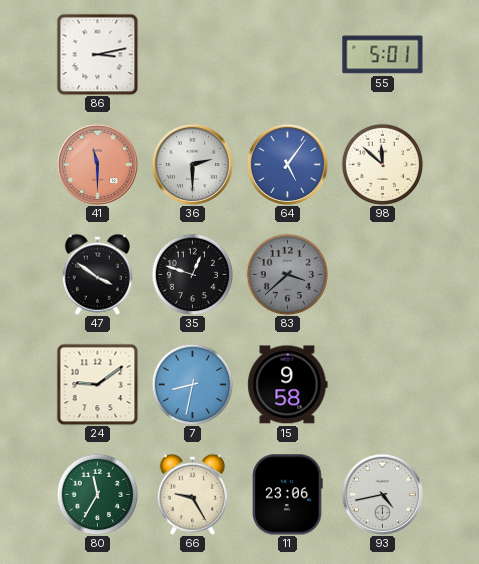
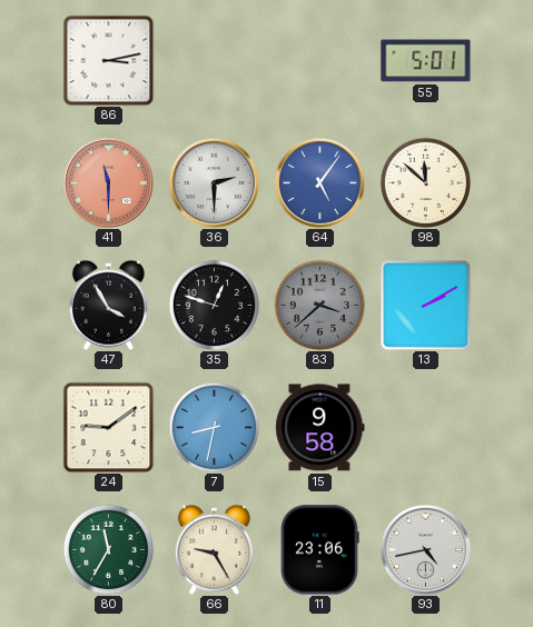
47: 3:51 -> 3:55 (108, 305)
13: none -> 2:10 (425, 305)
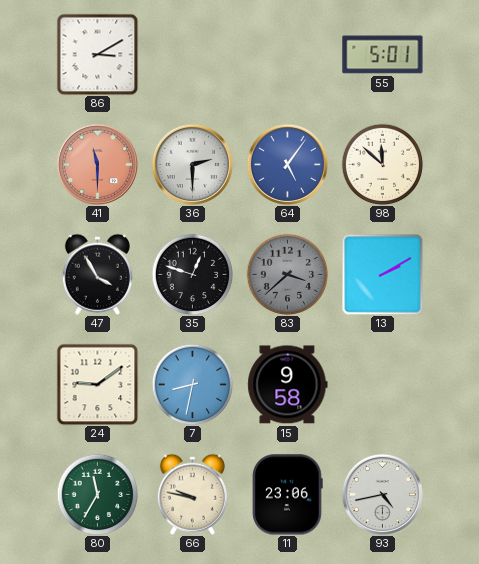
86: 3:13 -> 3:10 (97, 54)
66: 9:25 -> 9:47 (192, 494)
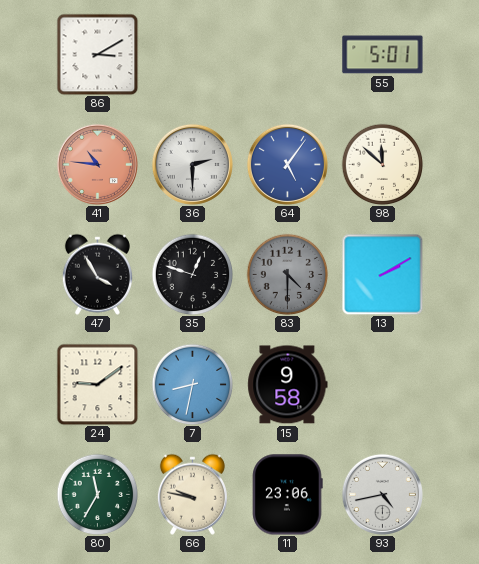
41: 11:30 -> 10:46 (97, 164)
83: 3:38 -> 4:30 (287, 274)
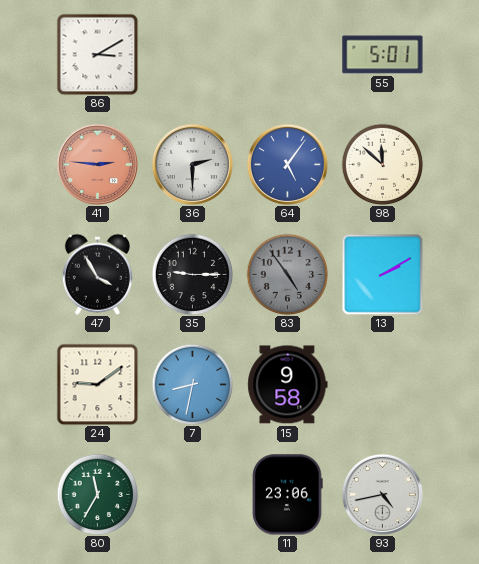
41: 10:46 -> 2:46 (97, 164)
35: 12:48 -> 9:15 (192, 274)
83: 4:30 -> 4:54 (287, 274)
66: 9:47 -> none (192, 494)
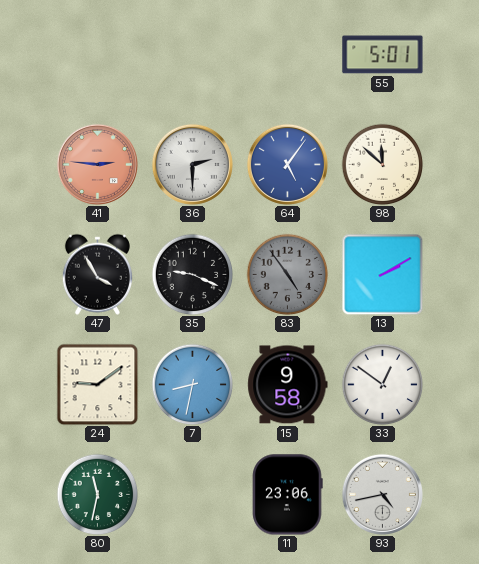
86: 3:10 -> none (97, 54)
35: 9:15 -> 9:19 (192, 274)
33: none -> 12:51 (382, 384)
80: 11:35 -> 11:32 (97, 494)
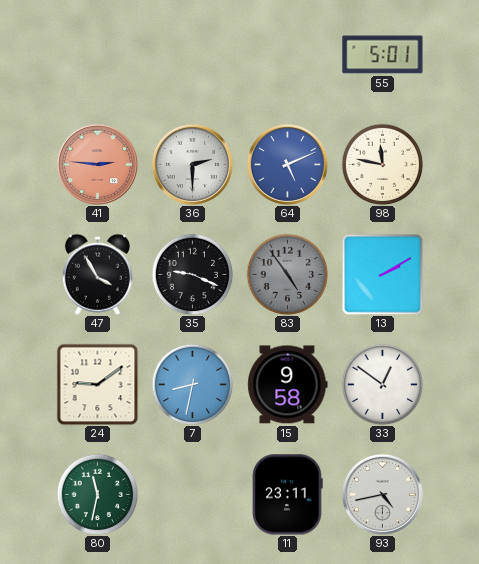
64: 5:06 -> 5:11 (287, 164)
98: 11:52 -> 11:47 (382, 164)
11: 23:06 -> 23:11 (288, 495)
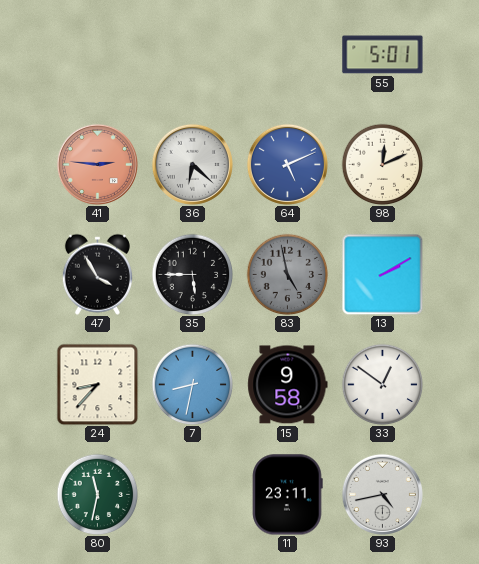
36: 2:30 -> 6:22 (192, 164)
98: 11:47 -> 12:11 (382, 164)
35: 9:19 -> 5:45 (192, 274)
83: 4:54 -> 4:58 (287, 274)
24: 9:09 -> 8:37 (97, 384)
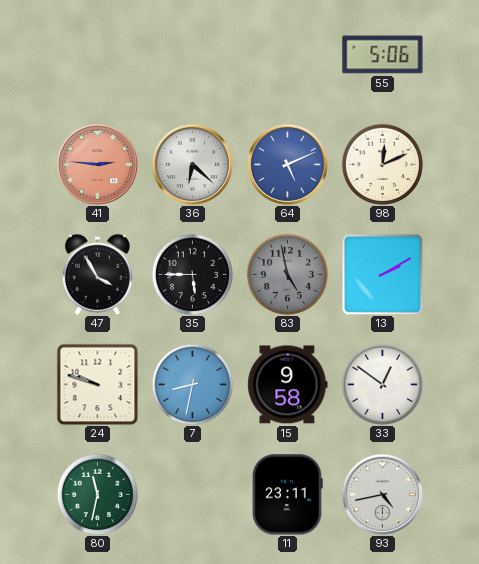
55: 5:01 -> 5:06 (383, 55)
24: 8:37 -> 9:48 (97, 384)
